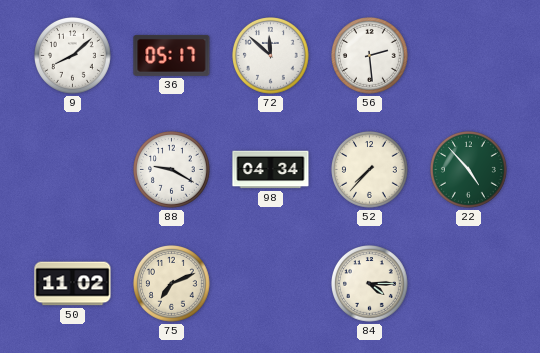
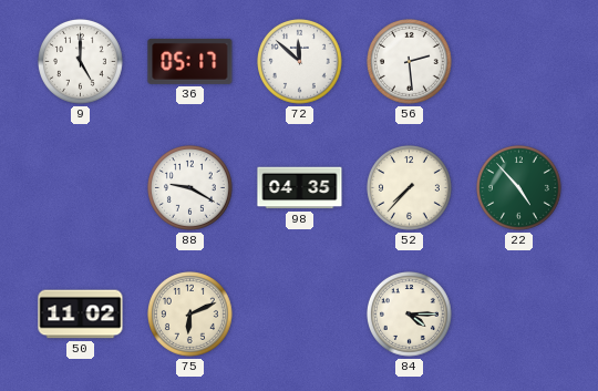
9: 8:08 -> 5:00 (81, 62)
98: 04:34 -> 04:35 (300, 188)
75: 7:11 -> 6:11 (190, 315)
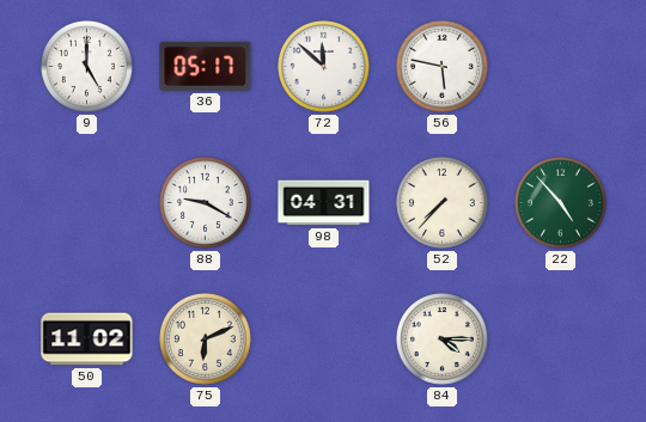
56: 2:29 -> 5:47 (443, 67)
98: 04:35 -> 04:31 (324, 203)
